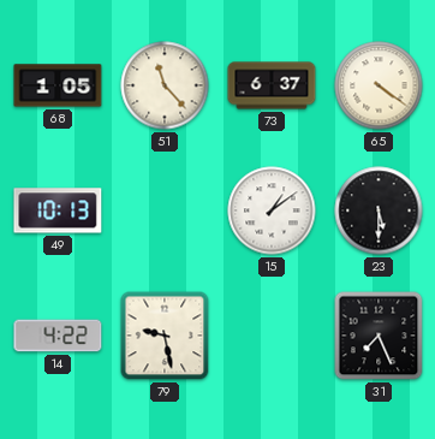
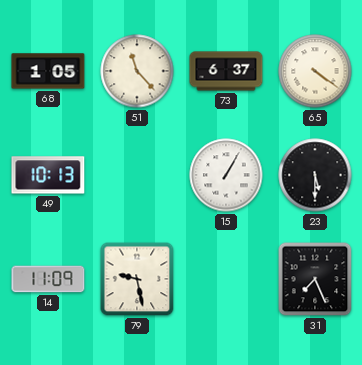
15: 1:09 -> 1:05 (226, 175)
14: 4:22 -> 11:09 (48, 279)
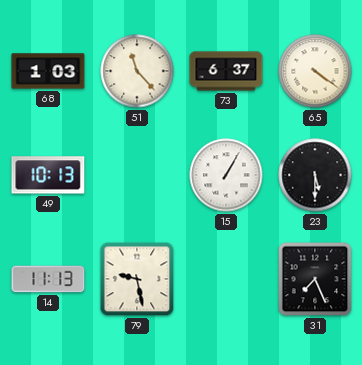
68: 1:05 -> 1:03 (48, 71)
14: 11:09 -> 11:13 (48, 279)
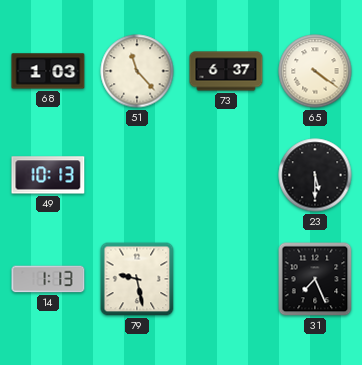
15: 1:05 -> none (226, 175)
14: 11:13 -> 1:13 (48, 279)
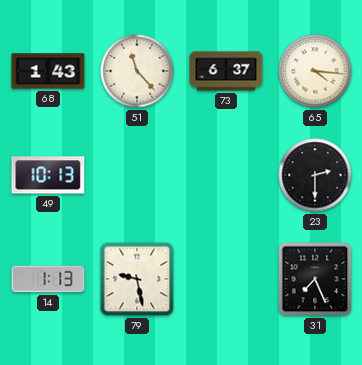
68: 1:03 -> 1:43 (48, 71)
65: 4:21 -> 4:16 (315, 71)
23: 5:30 -> 2:30 (315, 175)
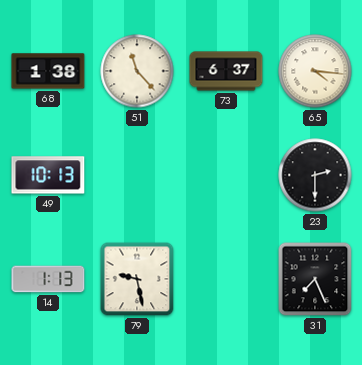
68: 1:43 -> 1:38 (48, 71)
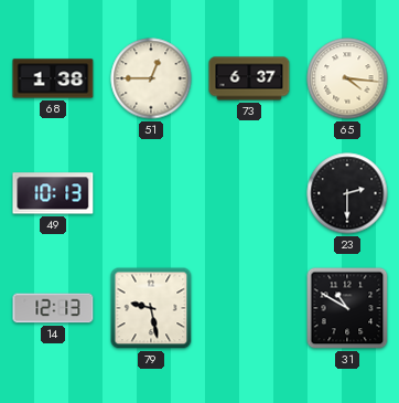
51: 11:23 -> 12:45 (151, 78)
14: 1:13 -> 12:13 (53, 308)
31: 7:26 -> 10:50 (347, 308)
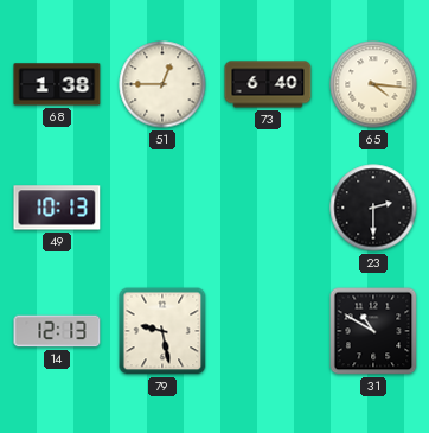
73: 6:37 -> 6:40 (268, 84)
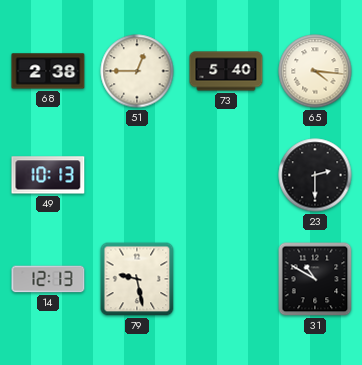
68: 1:38 -> 2:38 (48, 71)
73: 6:40 -> 5:40 (226, 71)
